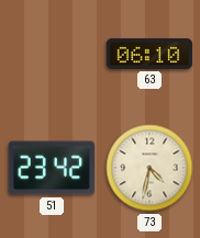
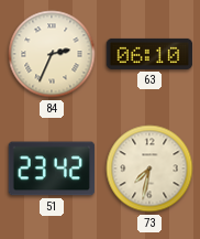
84: none -> 2:34 (52, 54)
73: 4:32 -> 7:32 (149, 169)
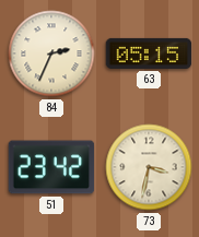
63: 06:10 -> 05:15 (149, 54)
73: 7:32 -> 3:32 (149, 167)
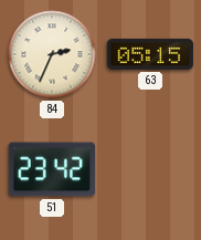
73: 3:32 -> none (149, 167)
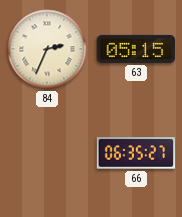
51: 23:42 -> none (52, 169)
66: none -> 06:35 (136, 153)
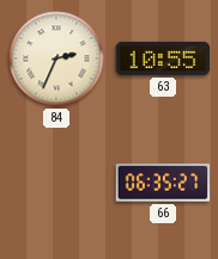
63: 05:15 -> 10:55 (163, 58)
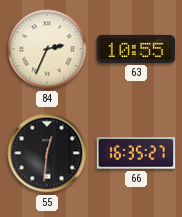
55: none -> 12:31 (47, 153)
66: 06:35 -> 16:35 (136, 153)
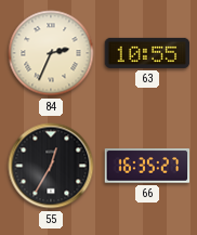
55: 12:31 -> 12:35 (51, 166)
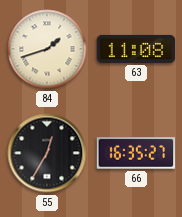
84: 2:34 -> 1:42 (47, 49)
63: 10:55 -> 11:08 (136, 49)
